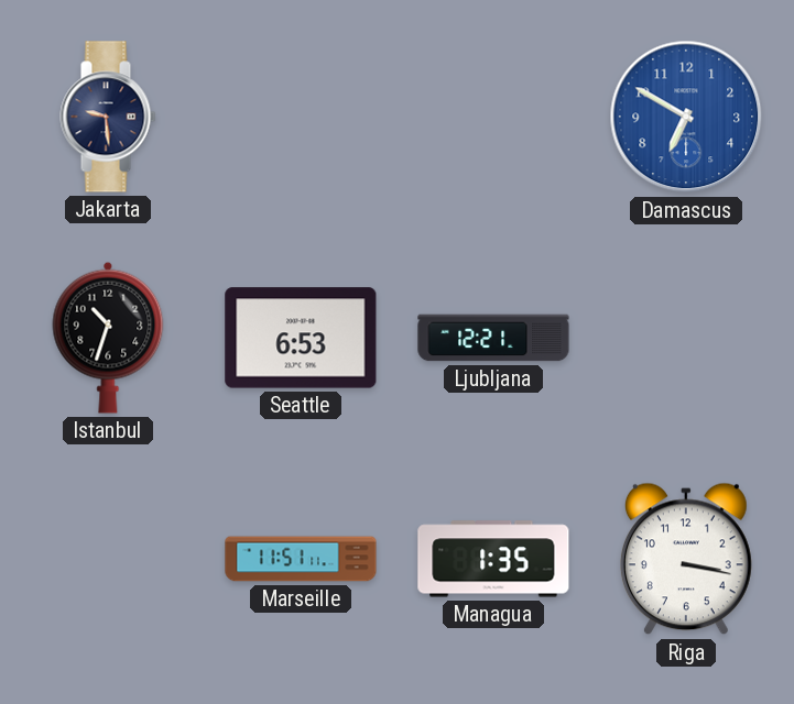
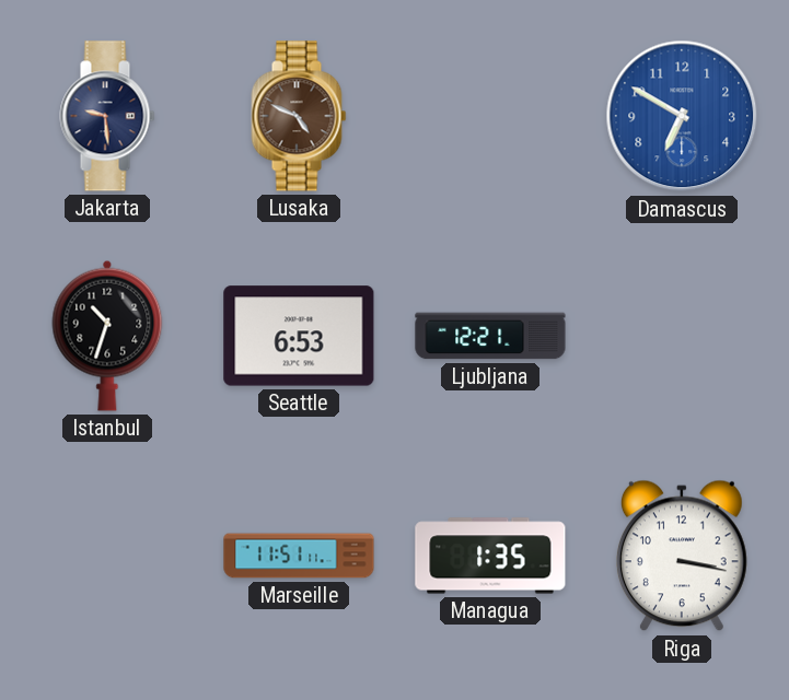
Lusaka: none -> 4:49 (299, 116)
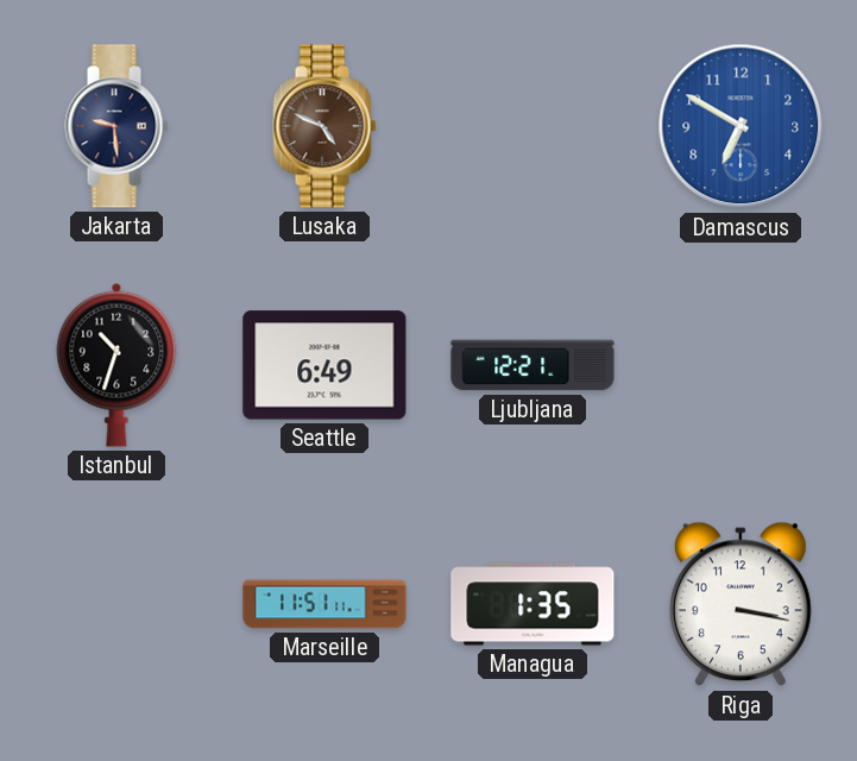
Seattle: 6:53 -> 6:49 (324, 365)
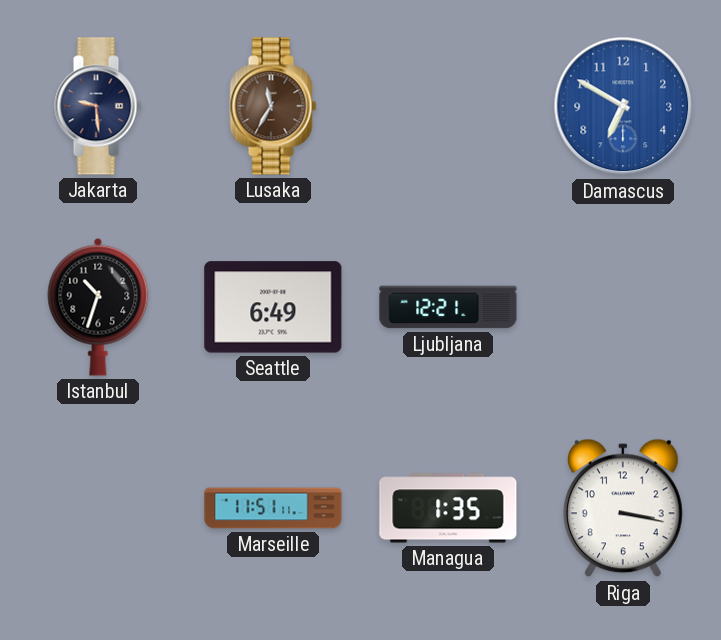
Lusaka: 4:49 -> 11:35 (273, 106)
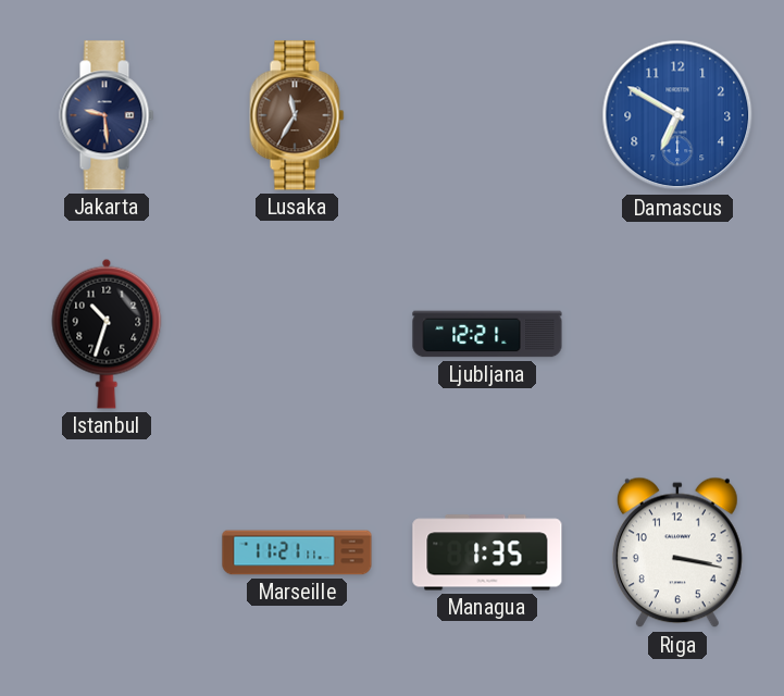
Seattle: 6:49 -> none (273, 307)
Marseille: 11:51 -> 11:21 (297, 552)
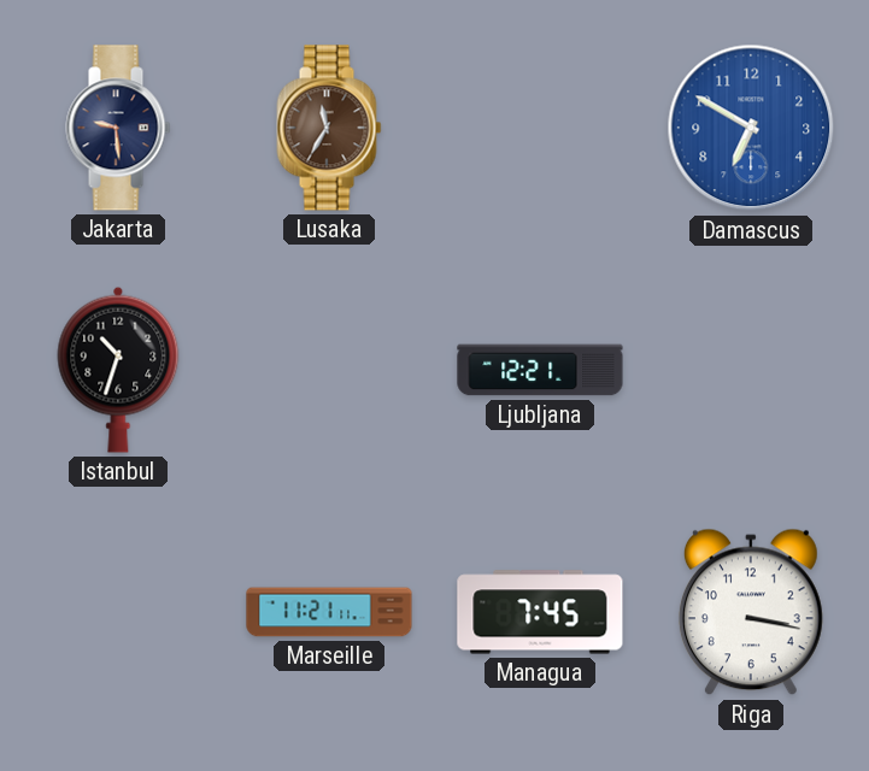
Managua: 1:35 -> 7:45 (540, 612)
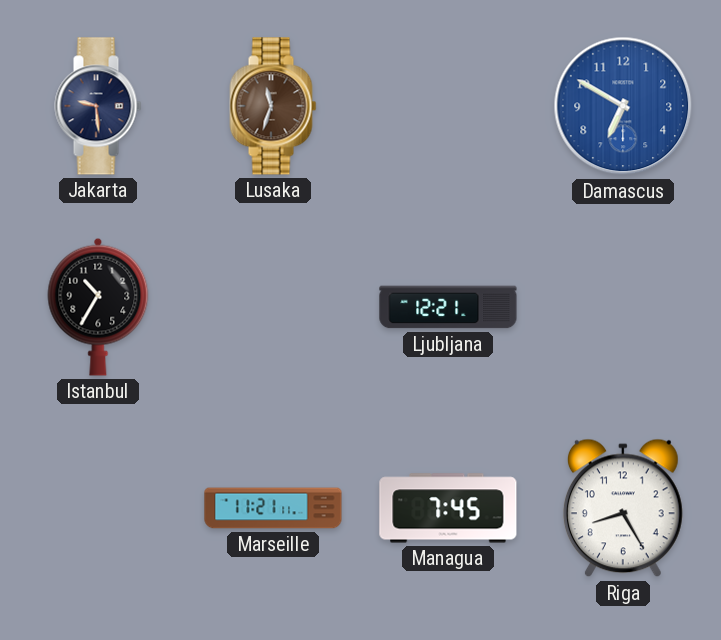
Lusaka: 11:35 -> 11:33 (273, 106)
Istanbul: 10:33 -> 10:35 (98, 307)
Riga: 3:17 -> 8:25 (623, 508)
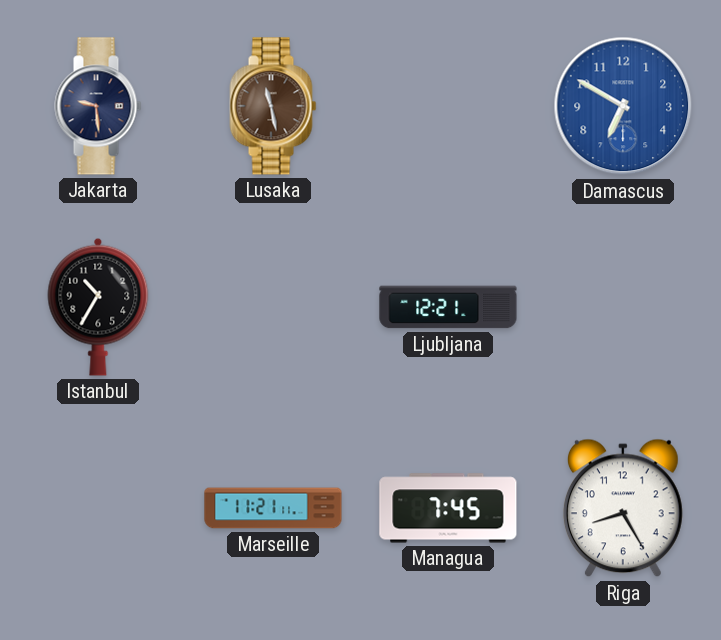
Lusaka: 11:33 -> 11:28 (273, 106)
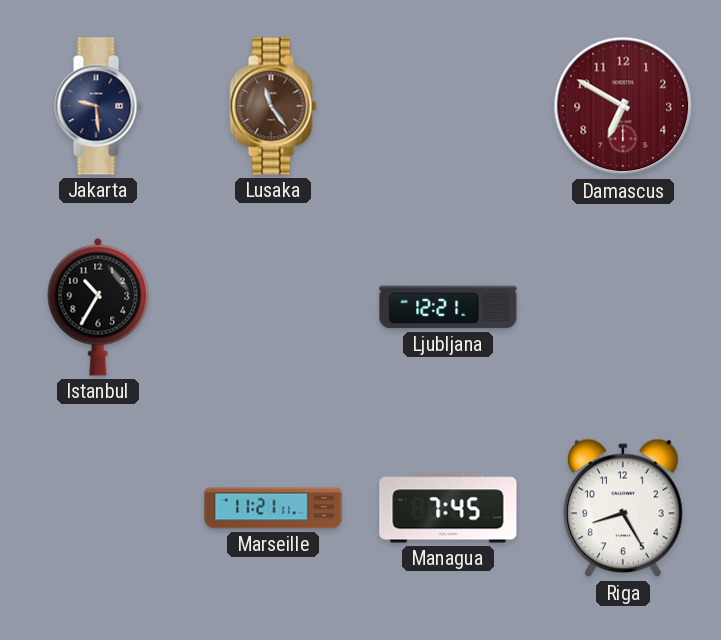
Lusaka: 11:28 -> 11:24 (273, 106)
Damascus dial: blue -> burgundy (623, 106)
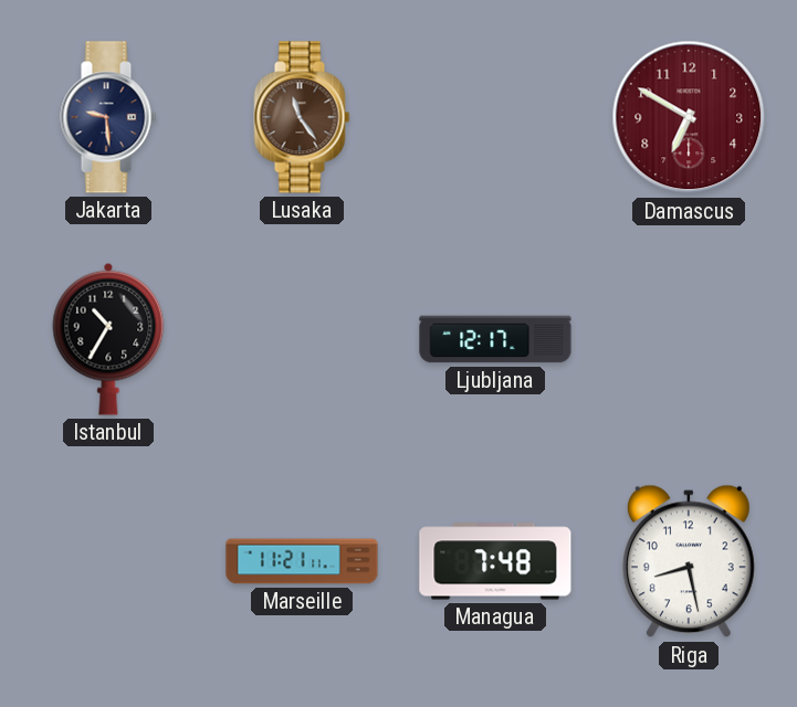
Ljubljana: 12:21 -> 12:17 (495, 339)
Managua: 7:45 -> 7:48 (495, 561)
Riga: 8:25 -> 8:28 (689, 561)
